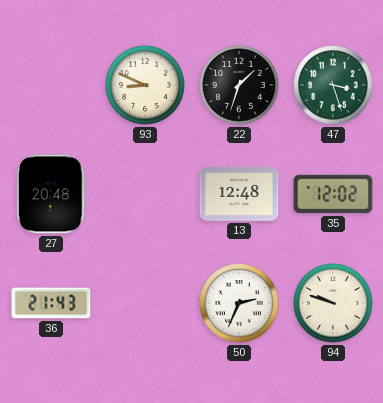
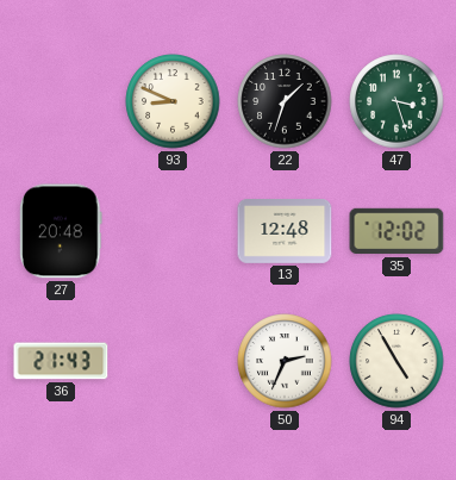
94: 9:48 -> 4:55 (396, 361)
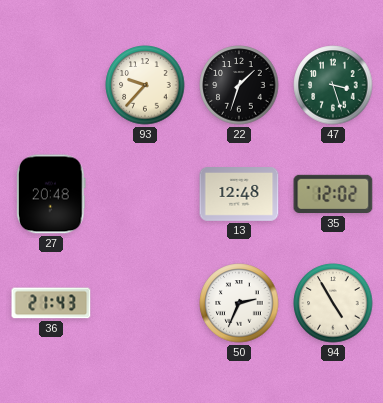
93: 8:49 -> 9:37 (145, 85)
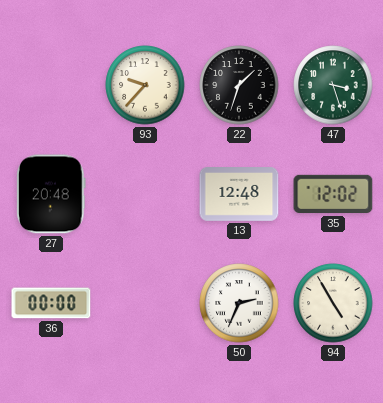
36: 21:43 -> 00:00 (51, 303)
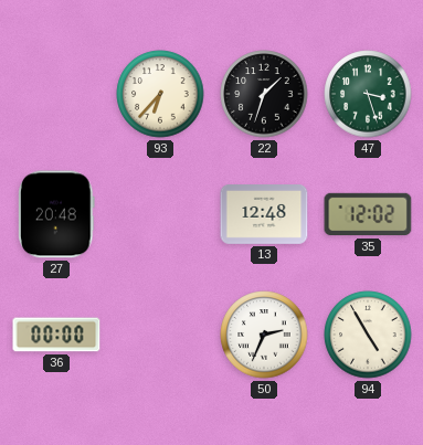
93: 9:37 -> 6:37 (160, 94)
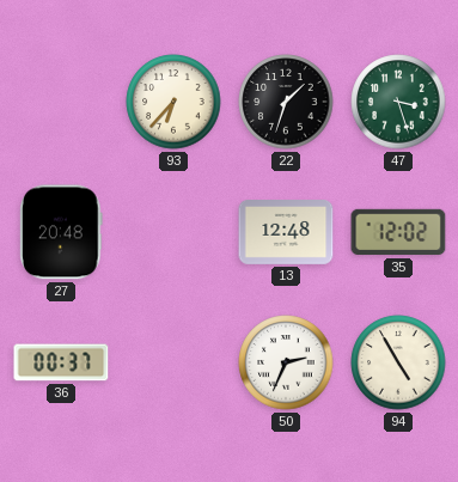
36: 00:00 -> 00:37 (61, 362)
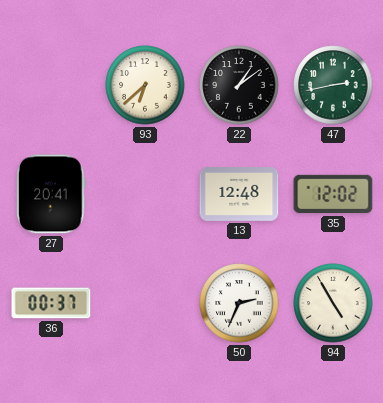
93: 6:37 -> 6:38 (145, 85)
22: 1:33 -> 1:09 (239, 85)
47: 3:27 -> 2:43 (333, 85)
27: 20:48 -> 20:41 (52, 194)
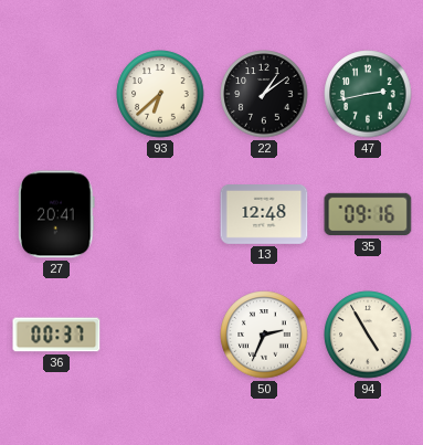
35: 12:02 -> 09:16 (368, 214)
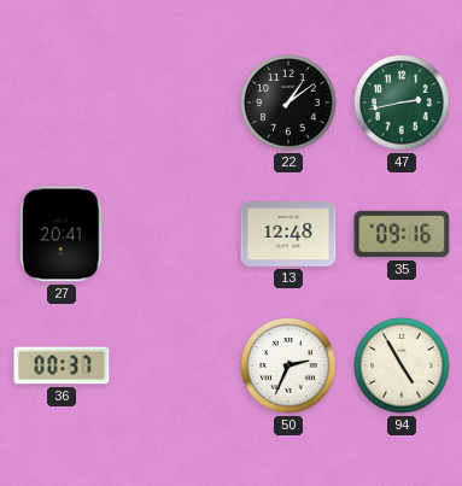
93: 6:38 -> none (160, 94)
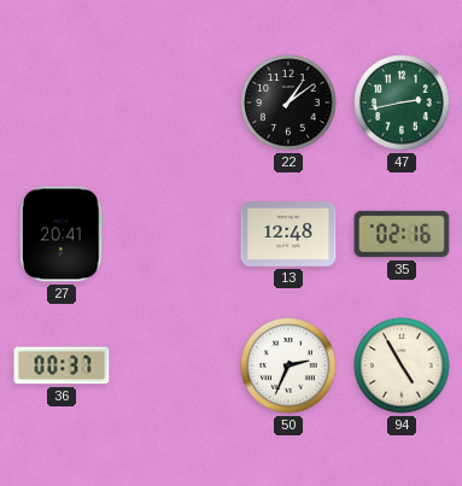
35: 09:16 -> 02:16 (402, 234)
